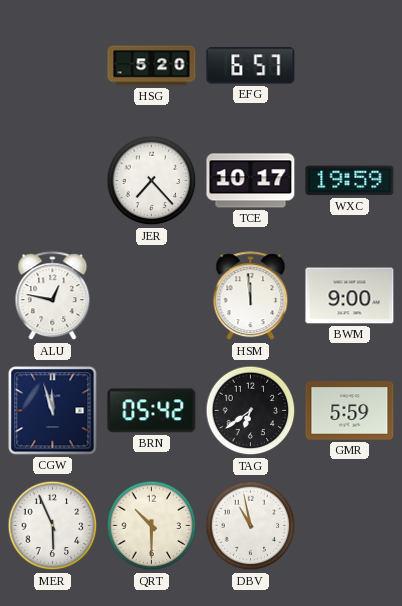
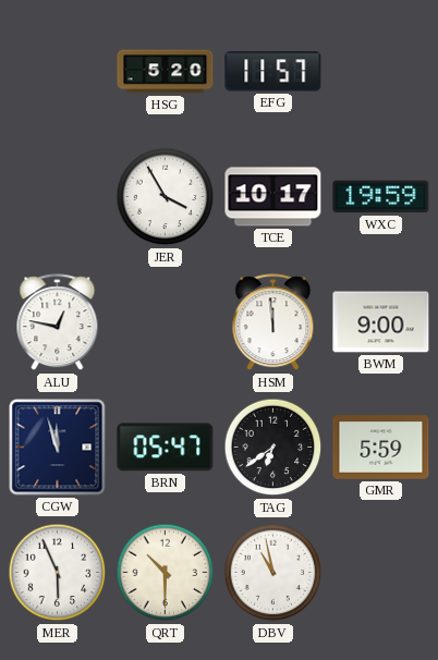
EFG: 6:57 -> 11:57 (273, 72)
JER: 7:23 -> 3:55 (166, 197)
BRN: 05:42 -> 05:47 (166, 448)
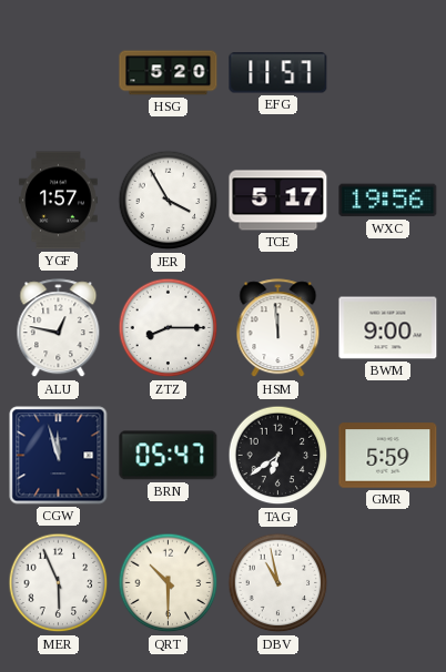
YGF: none -> 1:57 (59, 201)
TCE: 10:17 -> 5:17 (278, 201)
WXC: 19:59 -> 19:56 (388, 201)
ZTZ: none -> 8:15 (169, 328)
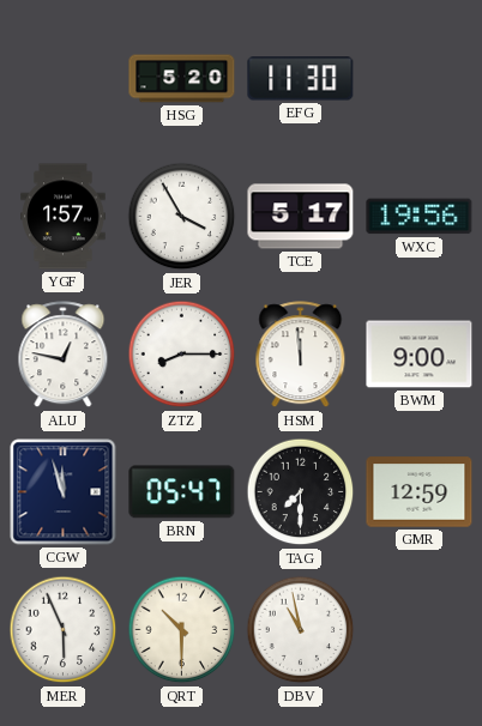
EFG: 11:57 -> 11:30 (301, 79)
TAG: 6:39 -> 7:30 (301, 492)
GMR: 5:59 -> 12:59 (420, 492)
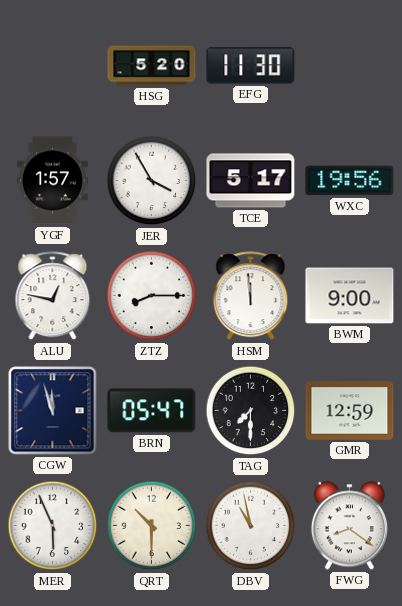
FWG: none -> 8:21 (349, 526)
